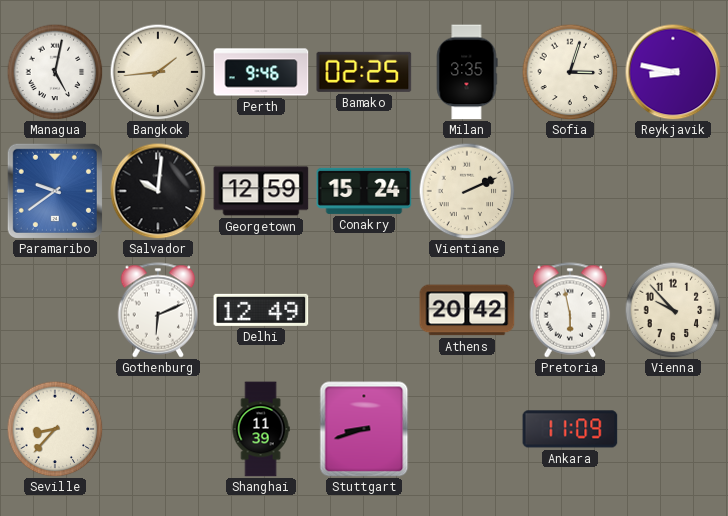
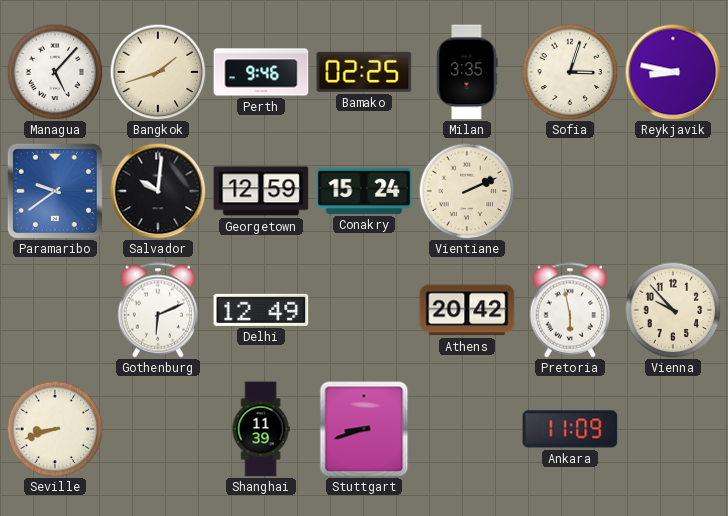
Managua: 5:02 -> 5:07 (55, 72)
Bangkok: 1:44 -> 1:42 (158, 72)
Seville: 8:37 -> 8:42 (55, 429)
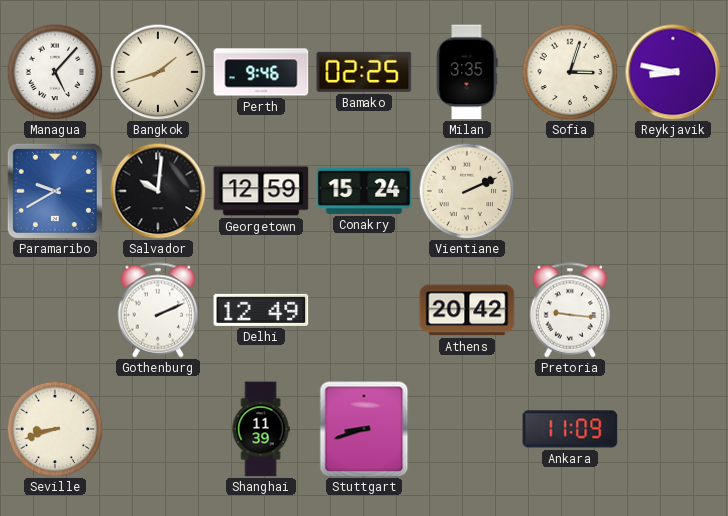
Paramaribo: 9:39 -> 9:40 (55, 191)
Gothenburg: 6:11 -> 2:11 (158, 310)
Pretoria: 5:58 -> 9:16 (570, 310)
Vienna: 9:53 -> none (673, 310)
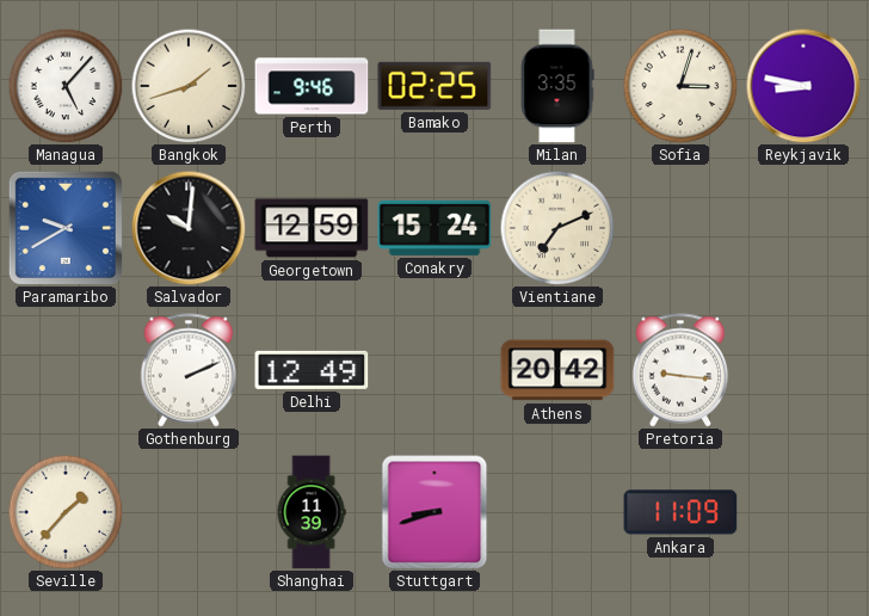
Vientiane: 2:11 -> 7:11 (557, 228)
Seville: 8:42 -> 1:37 (66, 512)
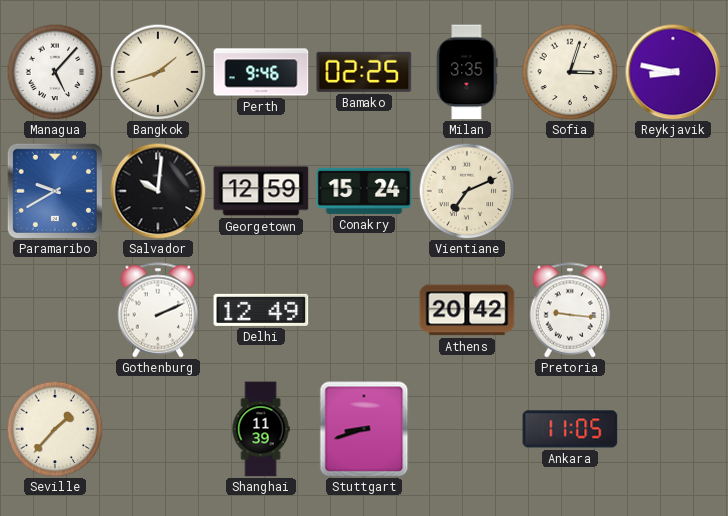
Ankara: 11:09 -> 11:05 (570, 429)
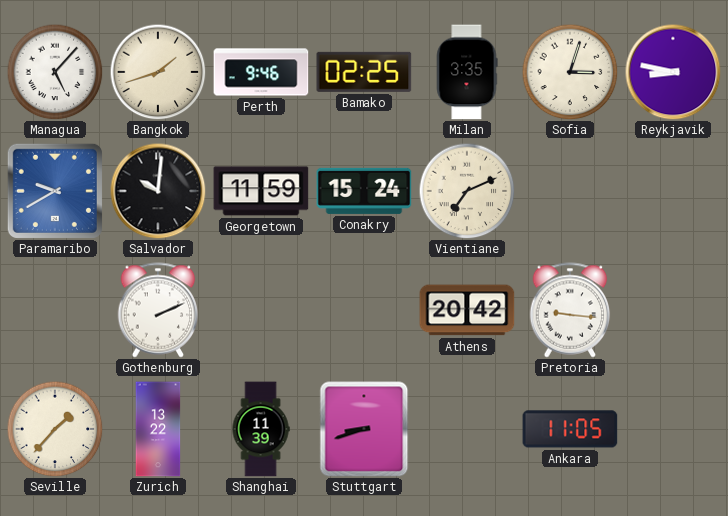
Georgetown: 12:59 -> 11:59 (261, 191)
Delhi: 12:49 -> none (261, 310)
Zurich: none -> 13:22 (158, 429)
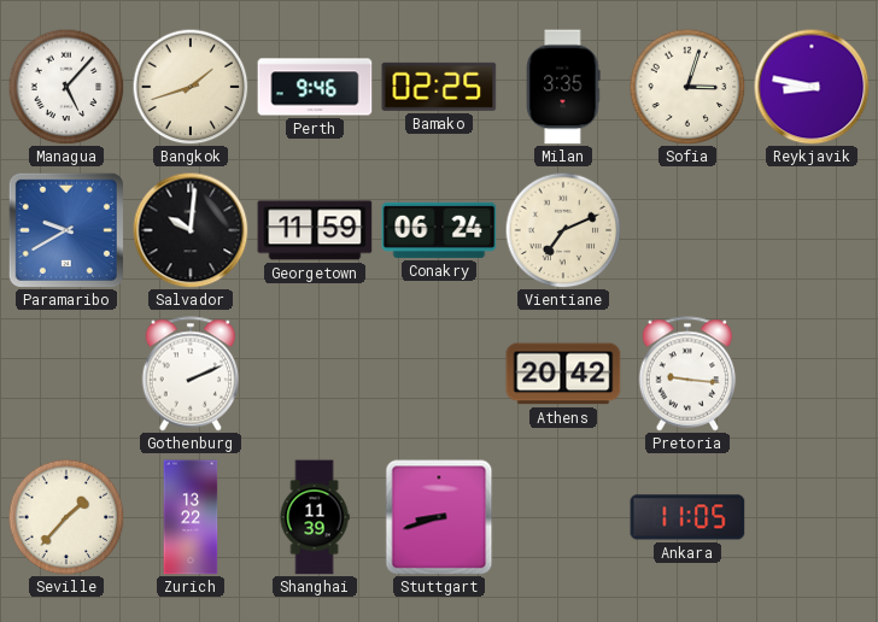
Conakry: 15:24 -> 06:24 (439, 230)
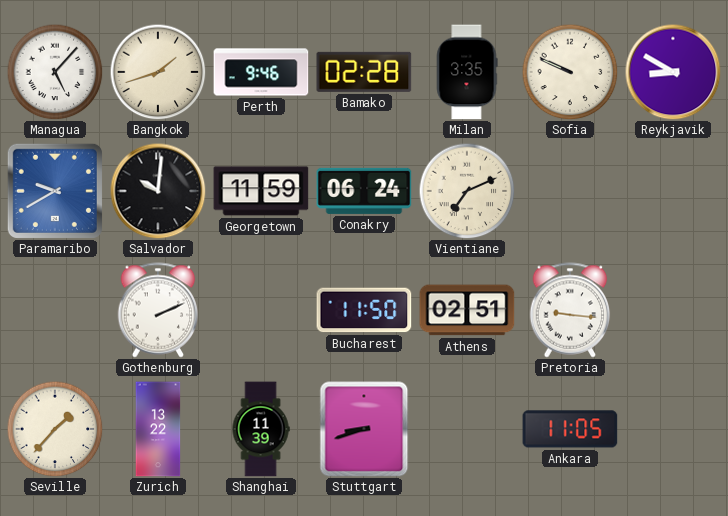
Bamako: 02:25 -> 02:28 (364, 72)
Sofia: 3:03 -> 9:49 (570, 72)
Reykjavik: 8:47 -> 8:50 (673, 72)
Bucharest: none -> 11:50 (364, 310)
Athens: 20:42 -> 02:51 (467, 310)
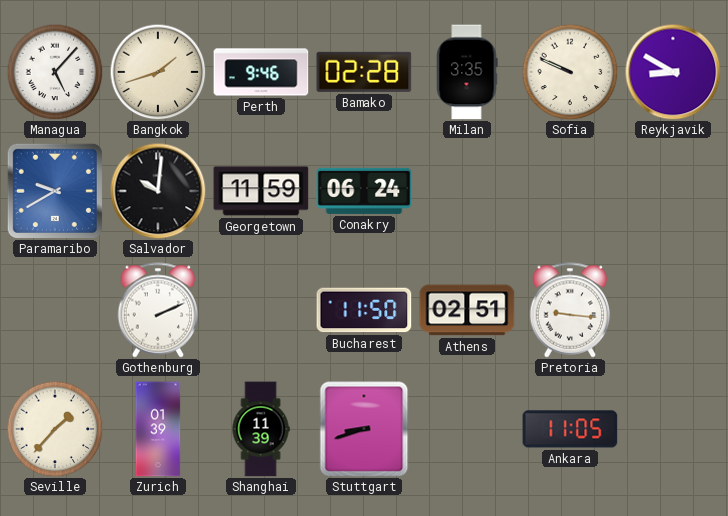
Vientiane: 7:11 -> none (467, 191)
Zurich: 13:22 -> 01:39 (158, 429)
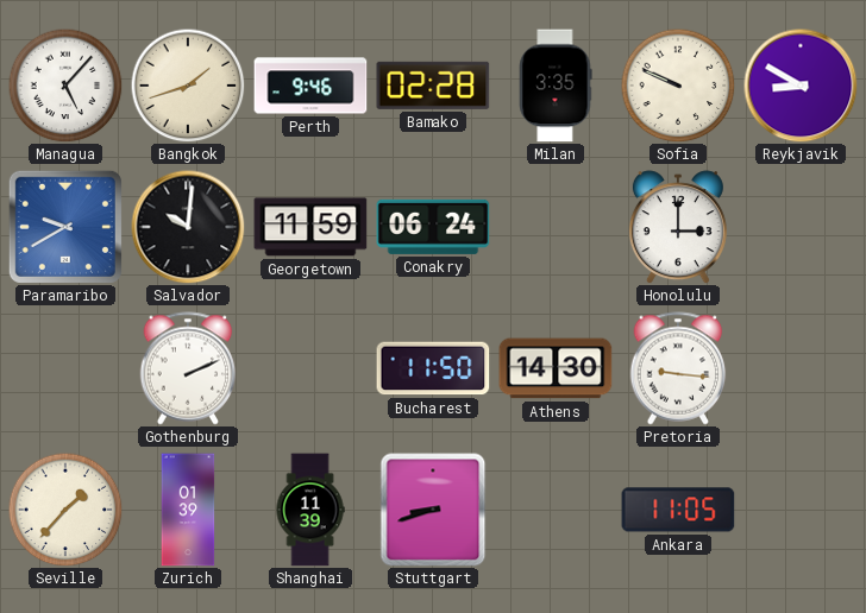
Honolulu: none -> 3:00 (678, 227)
Athens: 02:51 -> 14:30 (556, 368)
